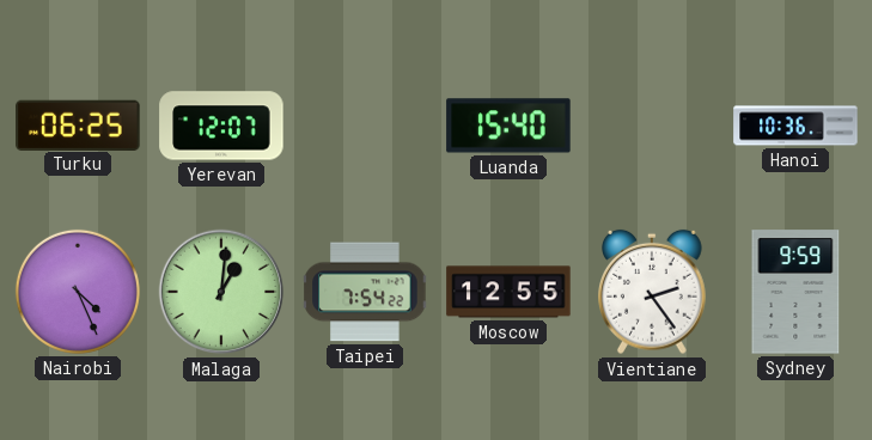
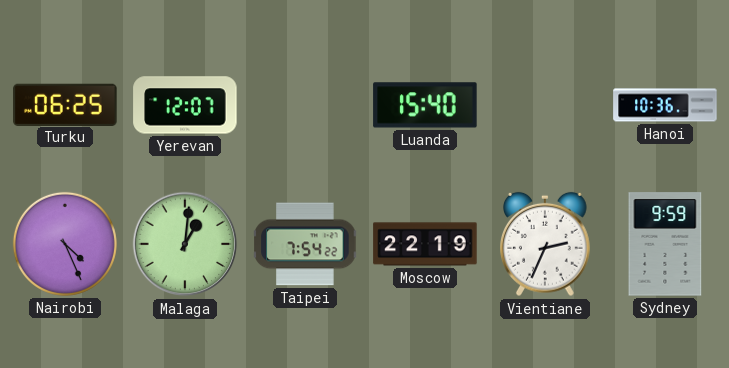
Moscow: 12:55 -> 22:19 (425, 244)
Vientiane: 2:24 -> 2:34 (546, 244)
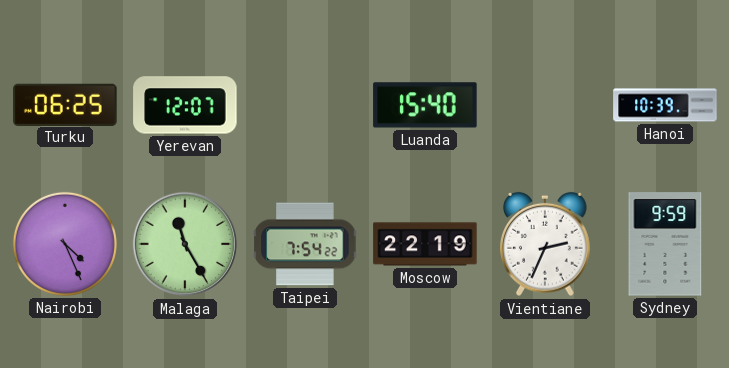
Hanoi: 10:36 -> 10:39 (665, 105)
Malaga: 1:01 -> 11:25 (185, 244)
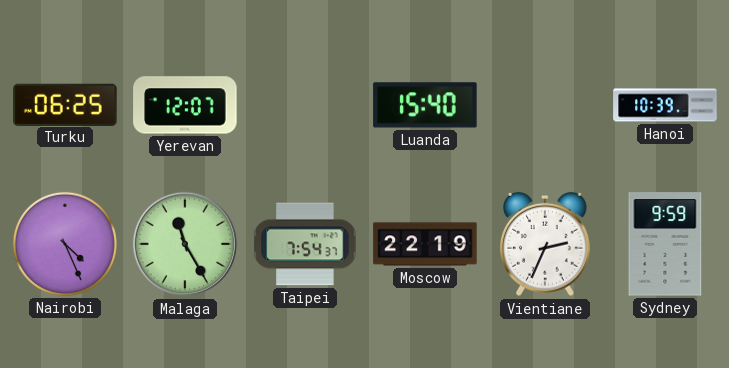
Taipei: 7:54:22 -> 7:54:37 (305, 244)
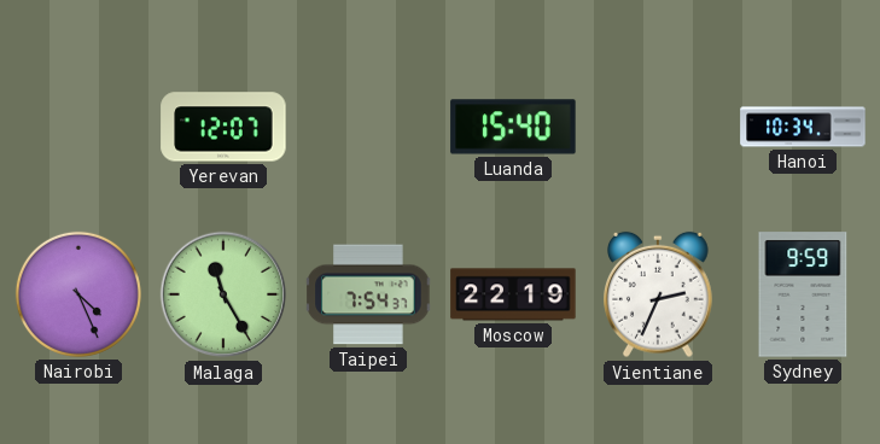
Turku: 06:25 -> none (65, 104)
Hanoi: 10:39 -> 10:34 (803, 127)
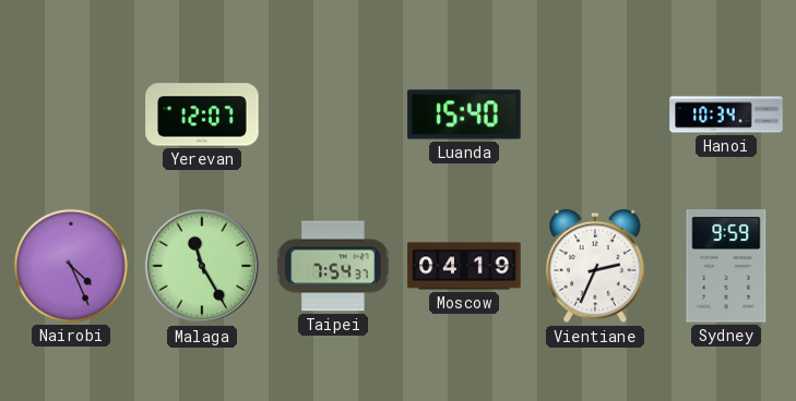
Moscow: 22:19 -> 04:19 (464, 266)
